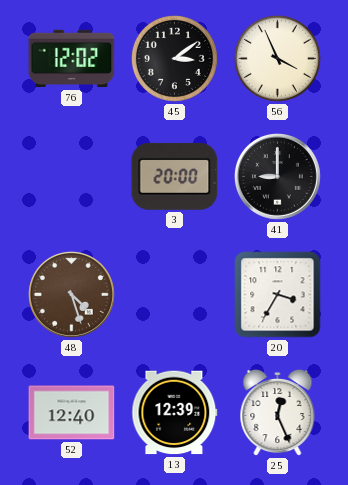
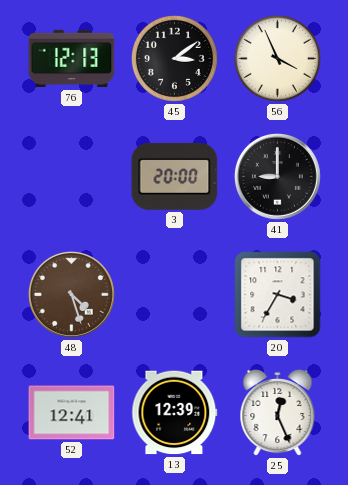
76: 12:02 -> 12:13 (72, 59)
52: 12:40 -> 12:41 (72, 413)
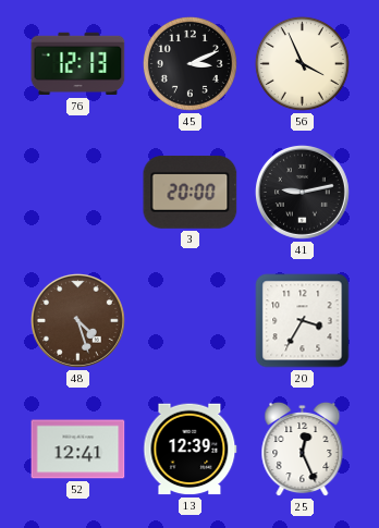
45: 3:09 -> 3:11 (189, 63)
41: 9:00 -> 9:13 (302, 192)
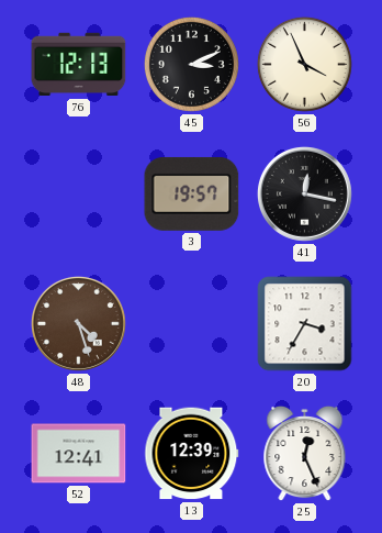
3: 20:00 -> 19:57 (192, 193)
41: 9:13 -> 12:17 (304, 193)
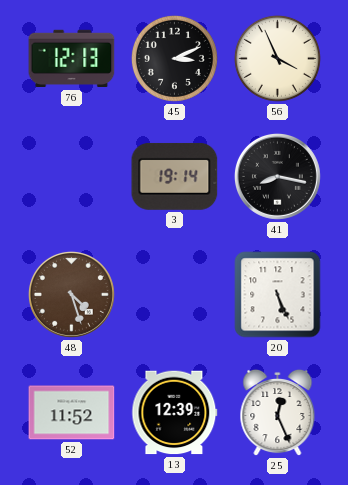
3: 19:57 -> 19:14 (175, 176)
41: 12:17 -> 8:17 (277, 176)
20: 3:35 -> 5:26 (278, 295)
52: 12:41 -> 11:52 (72, 413)
